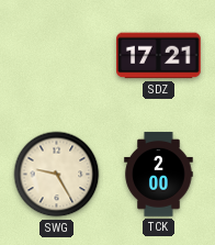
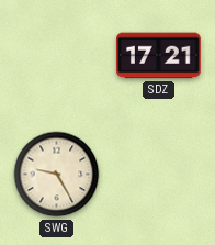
TCK: 2:00 -> none (159, 175)
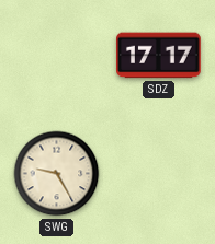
SDZ: 17:21 -> 17:17 (159, 56)
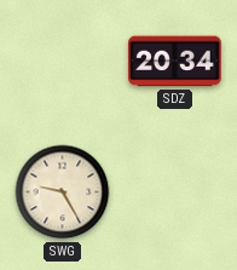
SDZ: 17:17 -> 20:34 (175, 62)
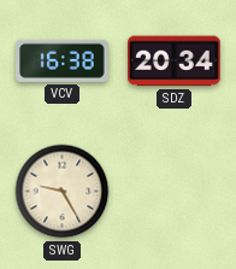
VCV: none -> 16:38 (63, 60)
